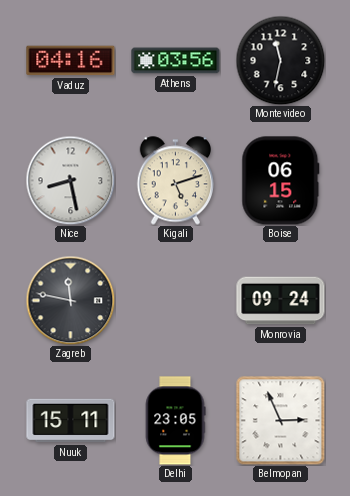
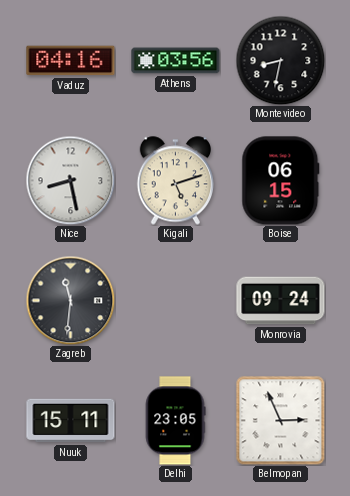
Montevideo: 11:32 -> 8:32 (280, 60)
Zagreb: 11:47 -> 11:31 (70, 300)
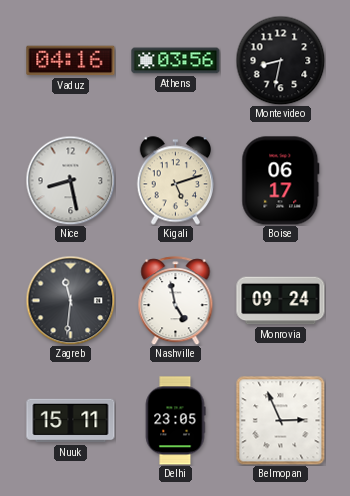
Boise: 06:15 -> 06:17 (281, 181)
Nashville: none -> 4:58 (176, 301)
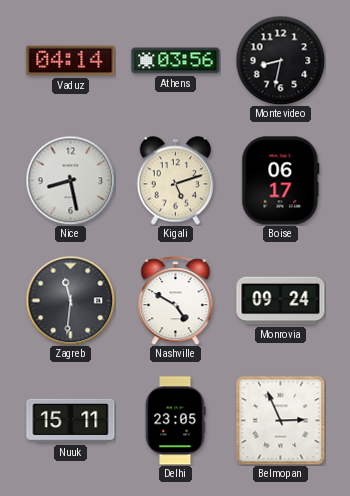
Vaduz: 04:16 -> 04:14 (71, 61)
Nashville: 4:58 -> 4:50 (176, 301)
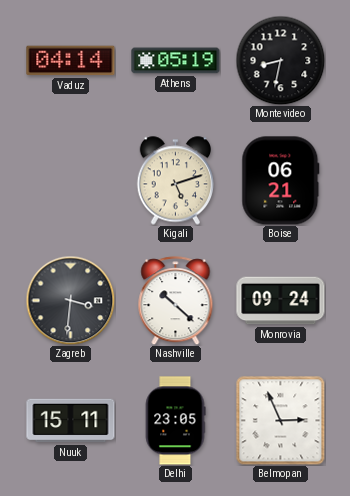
Athens: 03:56 -> 05:19 (176, 61)
Nice: 8:28 -> none (70, 180)
Boise: 06:17 -> 06:21 (281, 181)
Zagreb: 11:31 -> 3:31 (70, 300)
Nashville: 4:50 -> 10:22 (176, 301)
